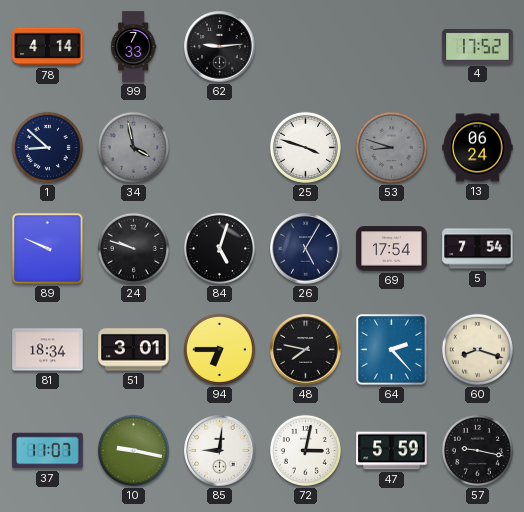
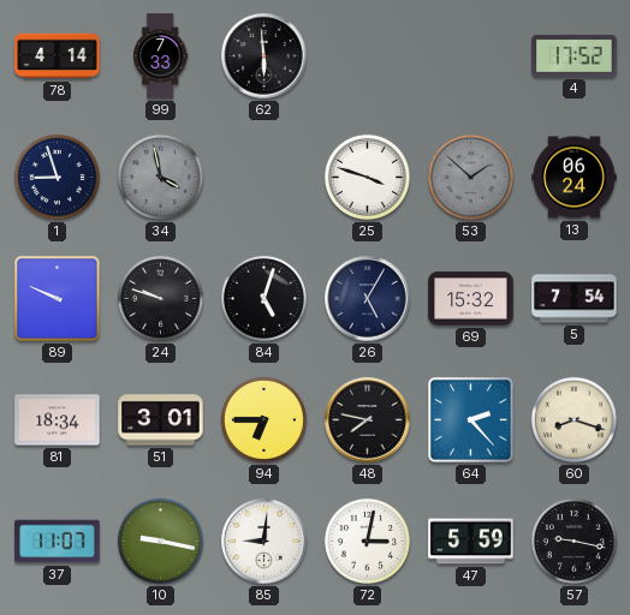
62: 9:14 -> 5:59 (265, 56)
1: 8:52 -> 8:57 (57, 177)
53: 8:48 -> 1:52 (470, 177)
69: 17:54 -> 15:32 (471, 299)
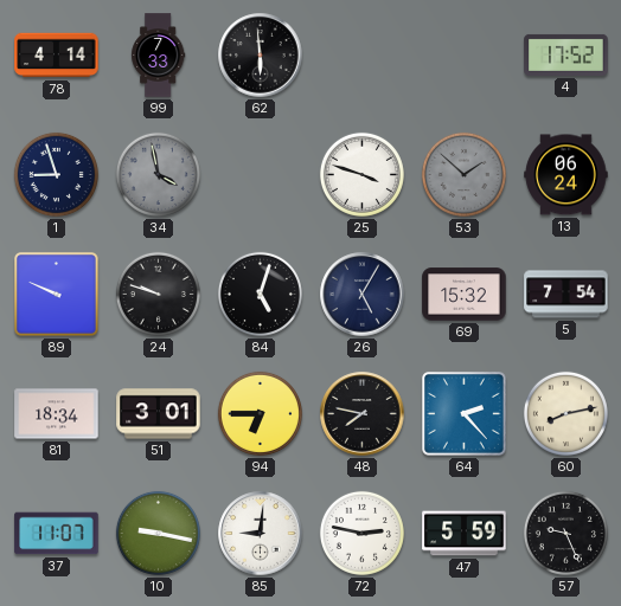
60: 8:18 -> 8:13 (565, 413)
72: 3:02 -> 2:47 (361, 533)
57: 9:17 -> 9:26 (565, 533)
